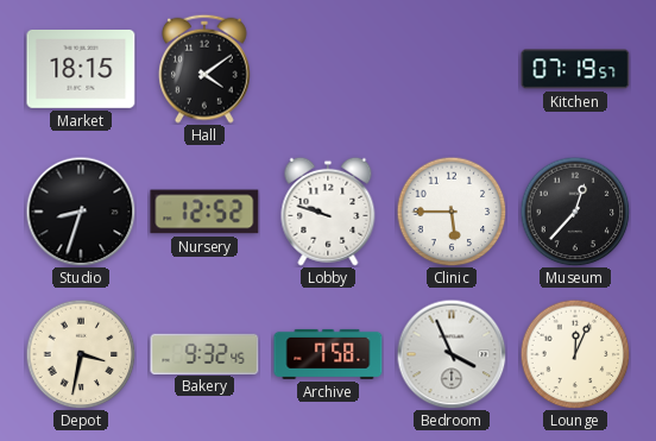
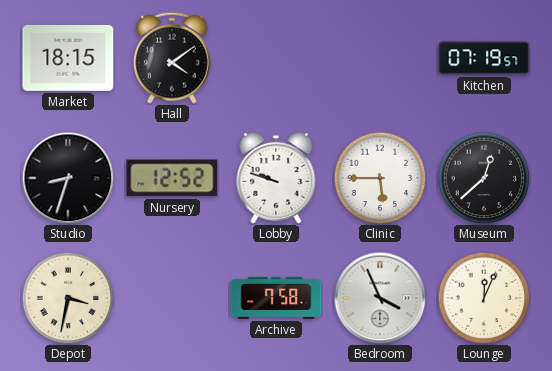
Museum: 12:37 -> 12:38 (484, 178)
Bakery: 9:32 -> none (204, 353)
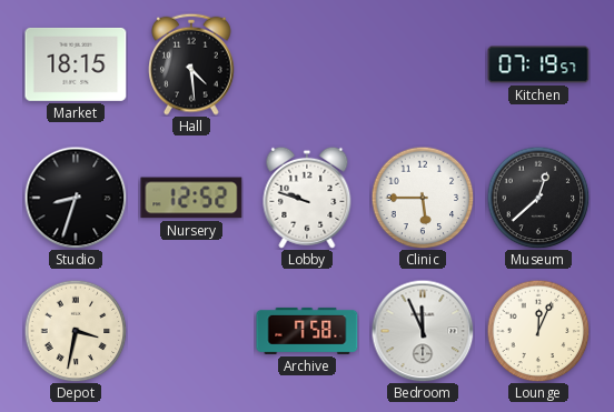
Hall: 4:09 -> 4:29 (192, 64)
Bedroom: 3:56 -> 11:56 (423, 331)
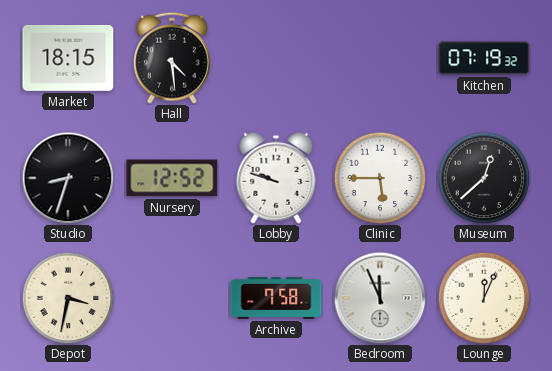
Kitchen: 07:19:57 -> 07:19:32 (484, 58)
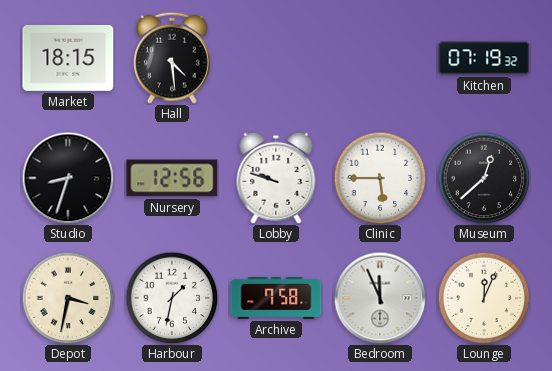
Nursery: 12:52 -> 12:56 (172, 178)
Harbour: none -> 1:32 (172, 298)
